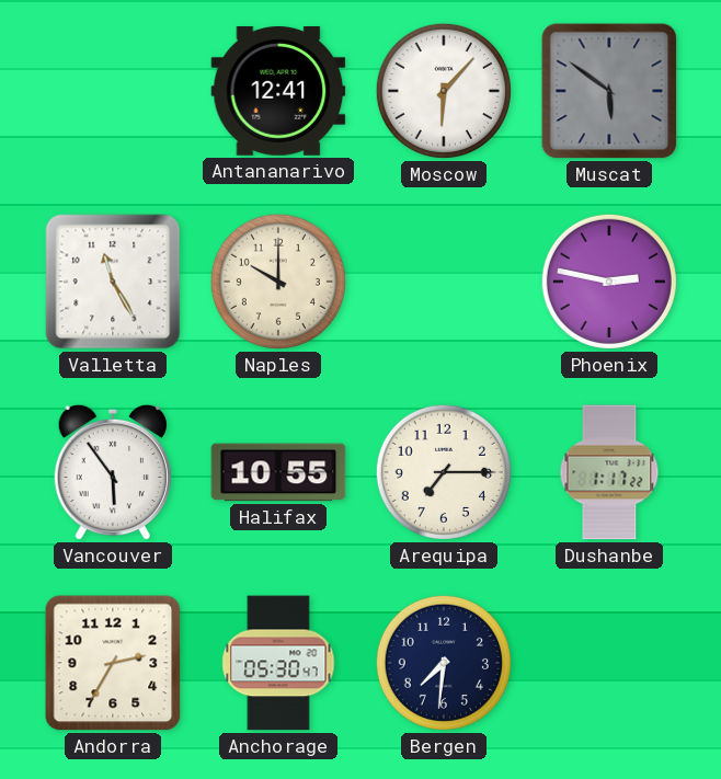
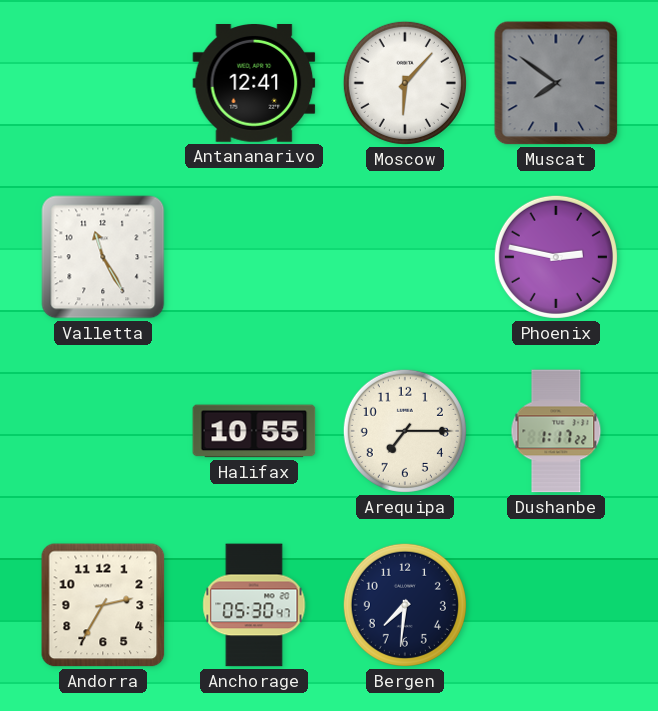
Muscat: 5:51 -> 7:51 (556, 83)
Naples: 10:00 -> none (278, 282)
Vancouver: 5:54 -> none (112, 472)
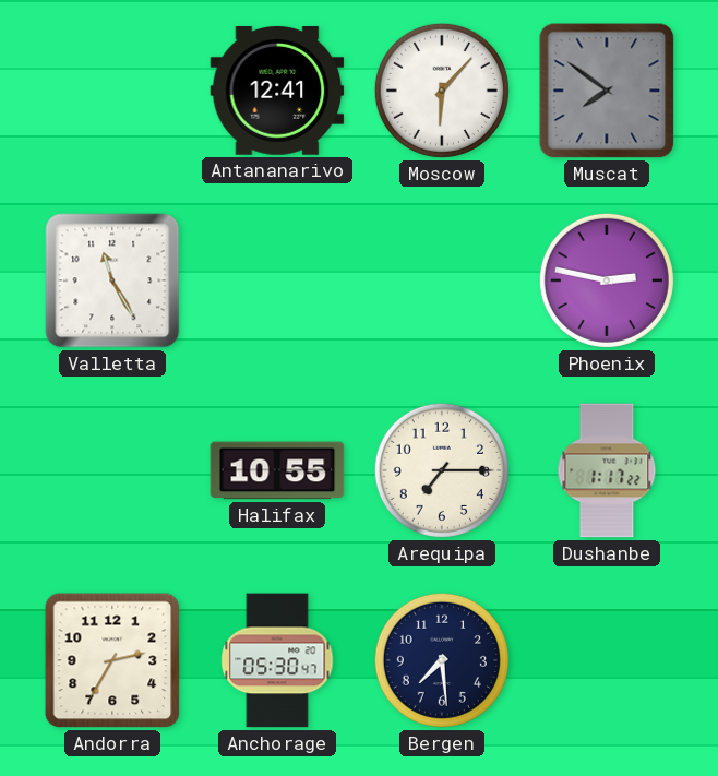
Bergen: 7:31 -> 7:29 (442, 660)
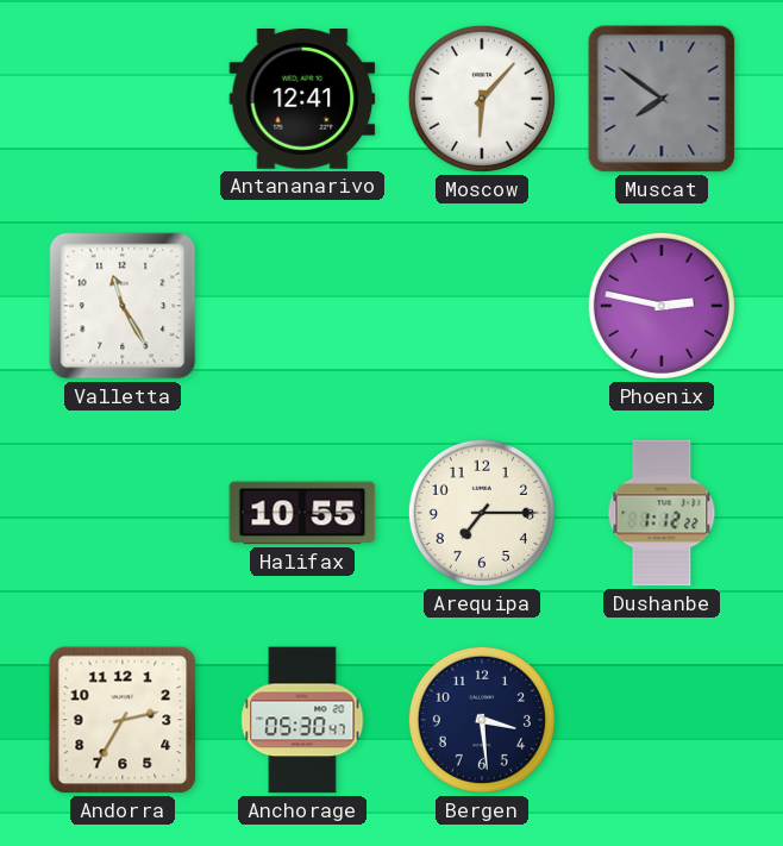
Dushanbe: 1:17 -> 1:12 (662, 513)
Bergen: 7:29 -> 3:29 (482, 720)
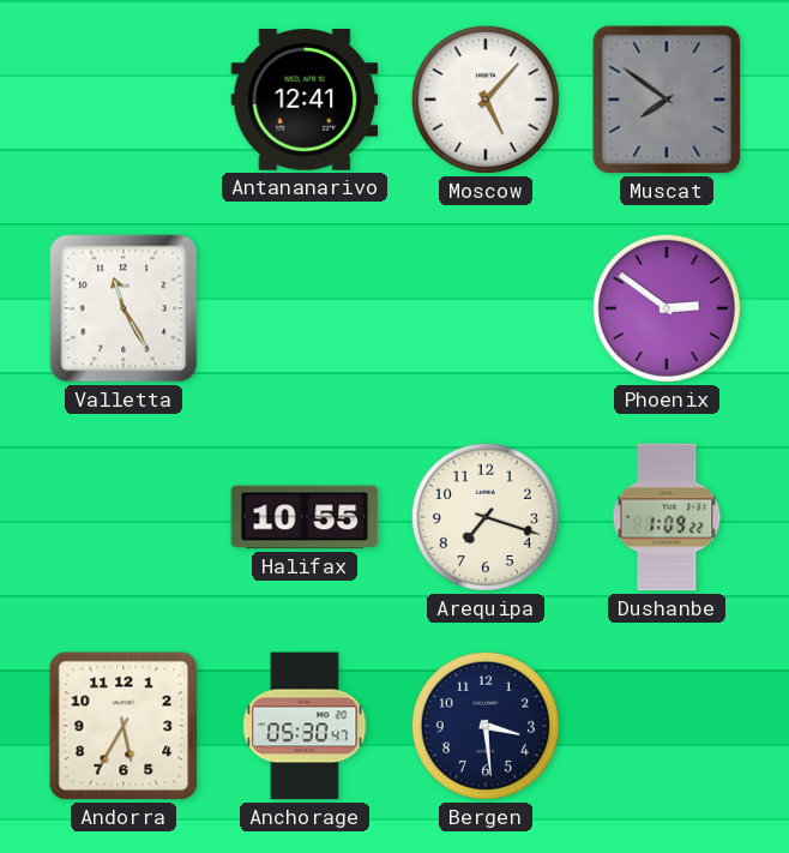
Moscow: 6:07 -> 5:07 (486, 100)
Phoenix: 2:47 -> 2:51 (667, 308)
Arequipa: 7:15 -> 7:18 (486, 517)
Dushanbe: 1:12 -> 1:09 (667, 517)
Andorra: 2:35 -> 5:35 (124, 726)
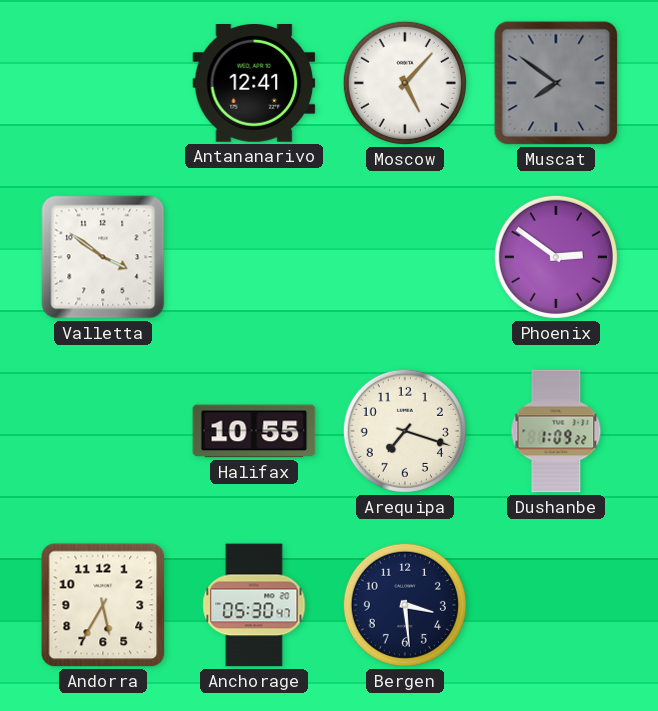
Valletta: 11:25 -> 3:51 (103, 257)
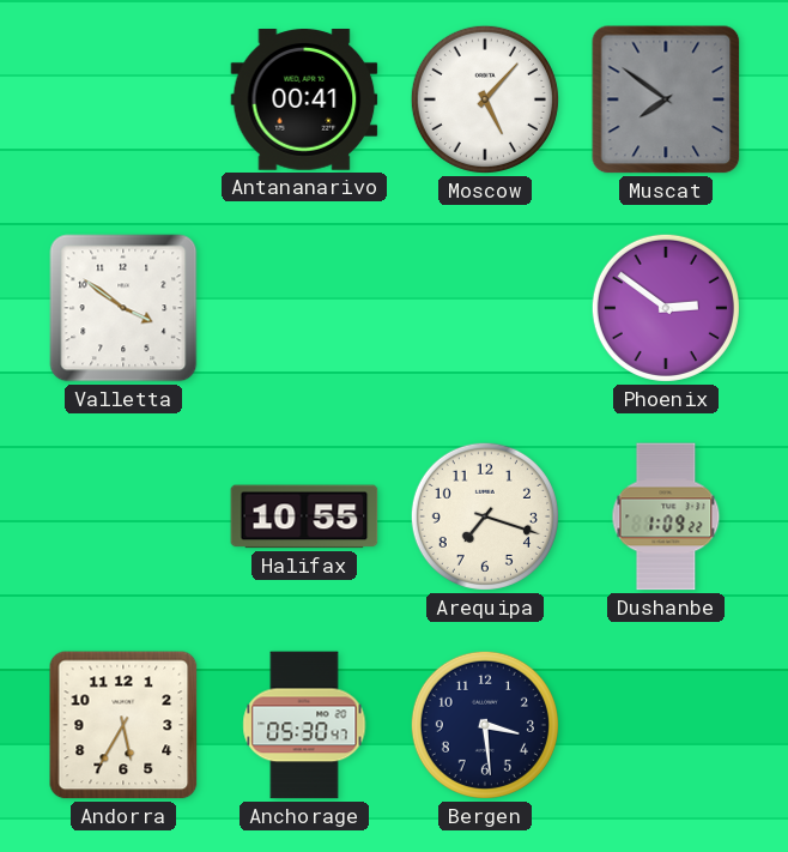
Antananarivo: 12:41 -> 00:41 (304, 101)
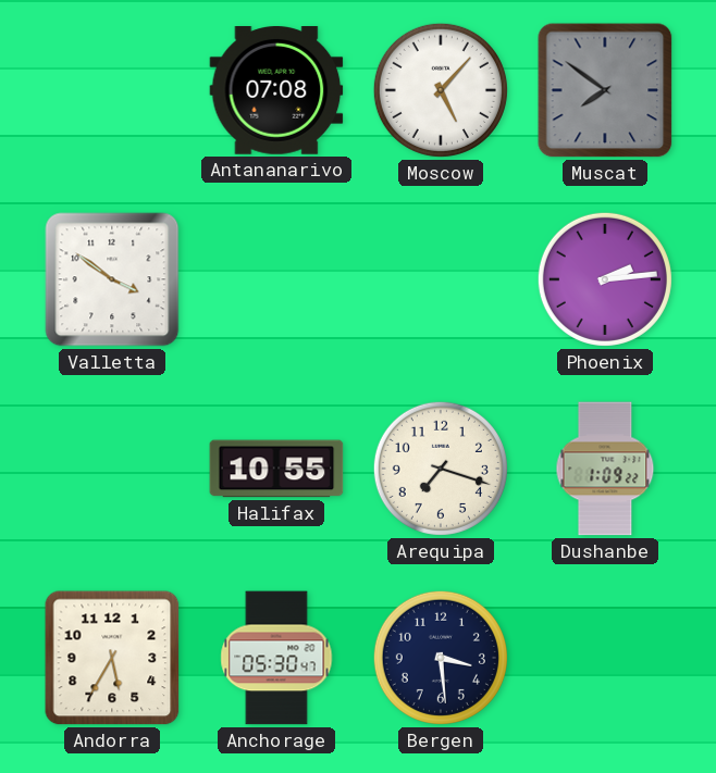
Antananarivo: 00:41 -> 07:08 (276, 91)
Phoenix: 2:51 -> 2:14 (605, 279)
